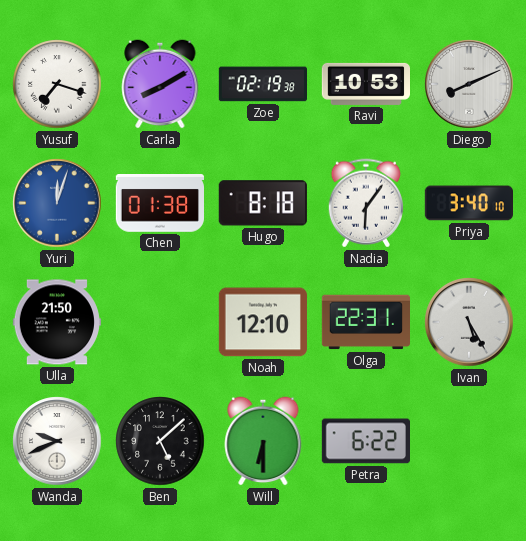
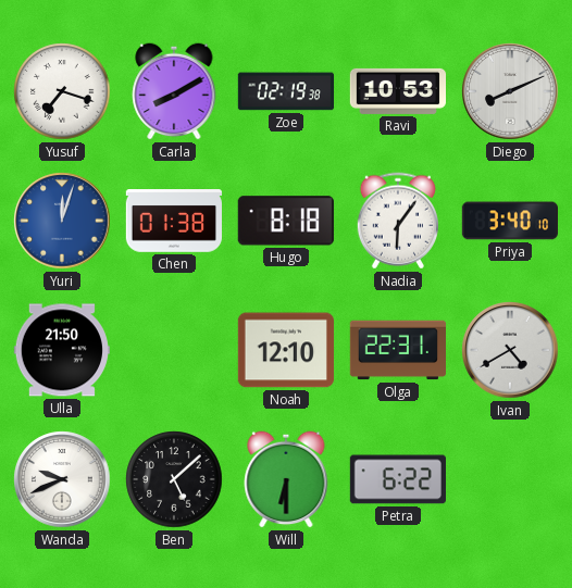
Ivan: 5:25 -> 4:40 (510, 350)
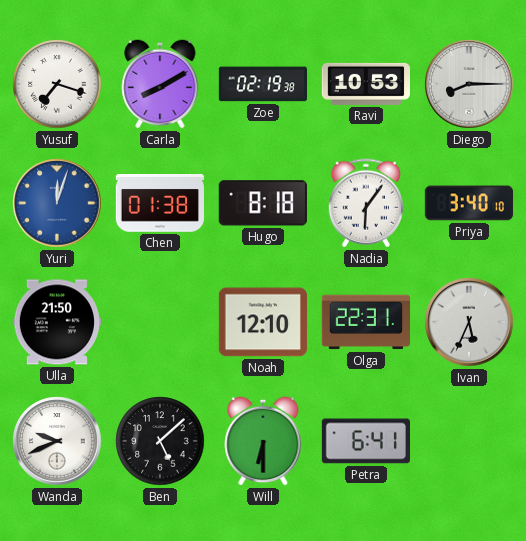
Diego: 8:11 -> 8:15 (469, 84)
Ivan: 4:40 -> 5:34 (469, 322)
Petra: 6:22 -> 6:41 (365, 441)
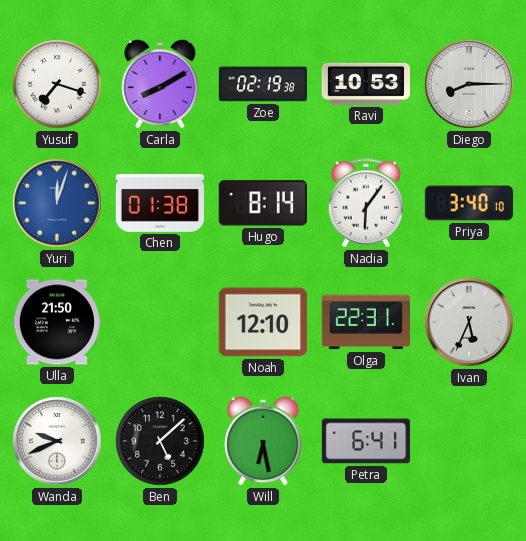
Hugo: 8:18 -> 8:14 (263, 203)
Will: 6:30 -> 6:28 (263, 441)
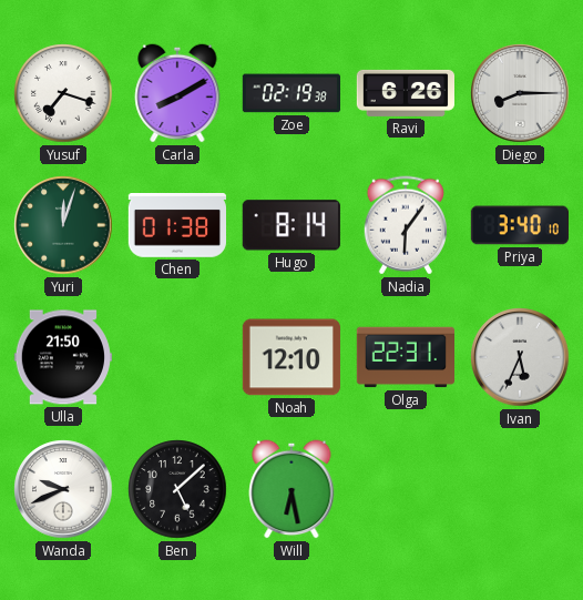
Ravi: 10:53 -> 6:26 (405, 93)
Yuri dial: blue -> green (63, 225)
Petra: 6:41 -> none (365, 441)
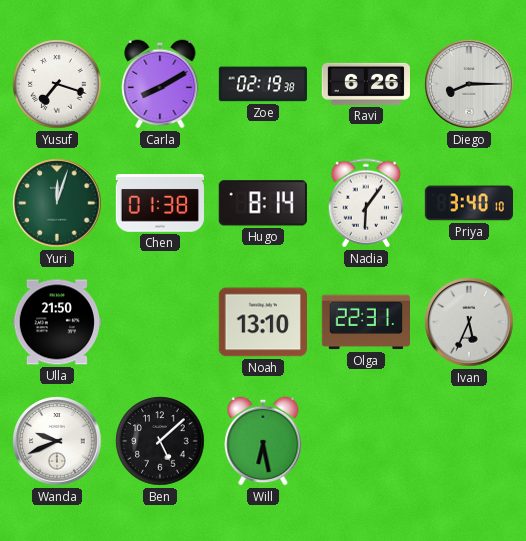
Noah: 12:10 -> 13:10 (263, 322)
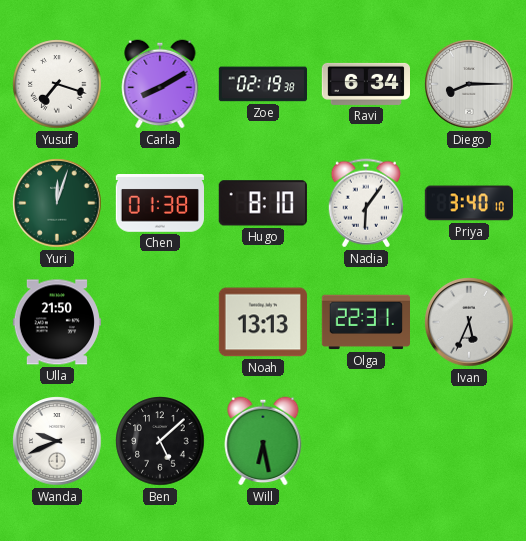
Ravi: 6:26 -> 6:34 (365, 84)
Hugo: 8:14 -> 8:10 (263, 203)
Noah: 13:10 -> 13:13 (263, 322)
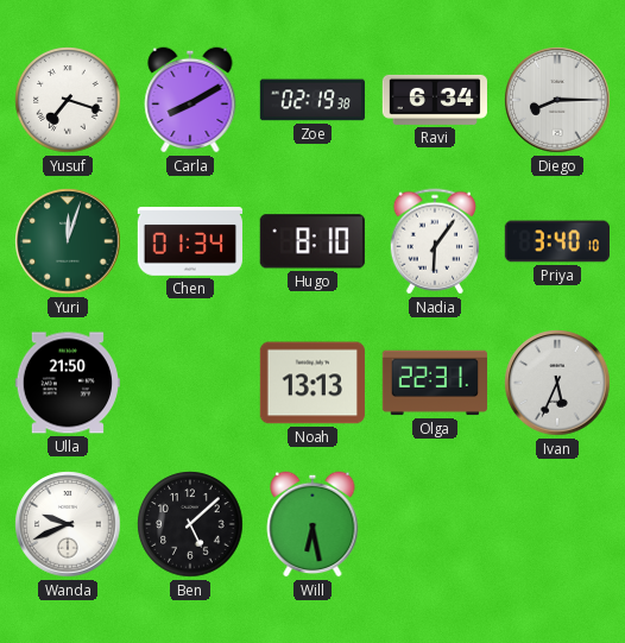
Chen: 01:38 -> 01:34 (189, 242)
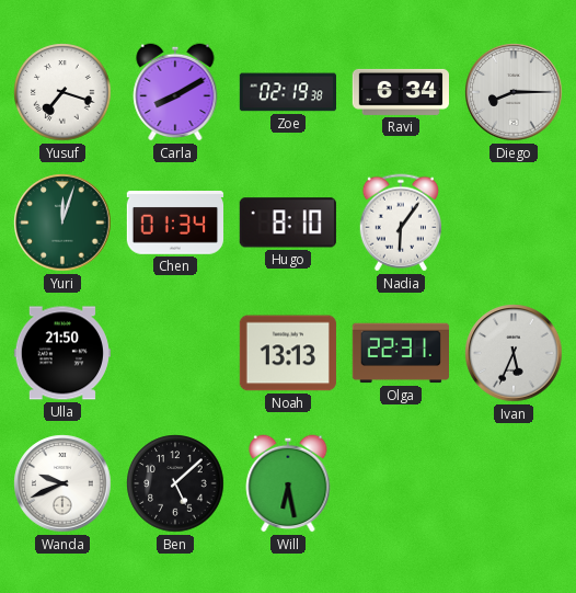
Priya: 3:40 -> none (556, 241)
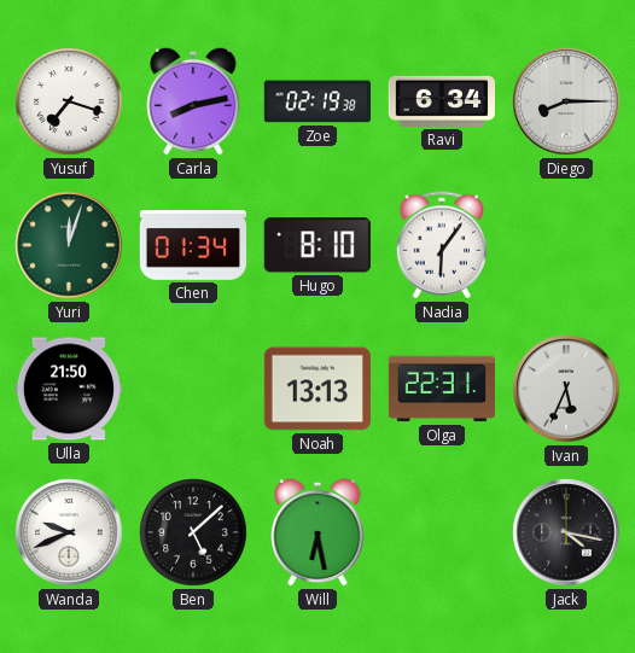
Carla: 8:10 -> 8:13 (193, 101)
Jack: none -> 4:17 (566, 532)
